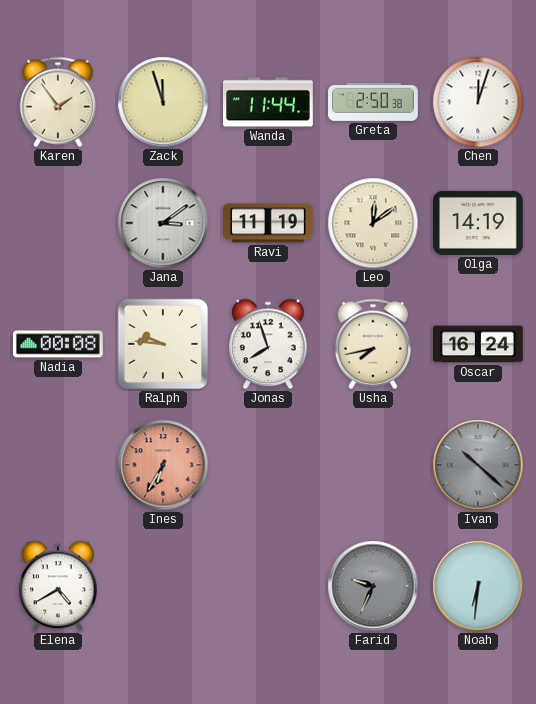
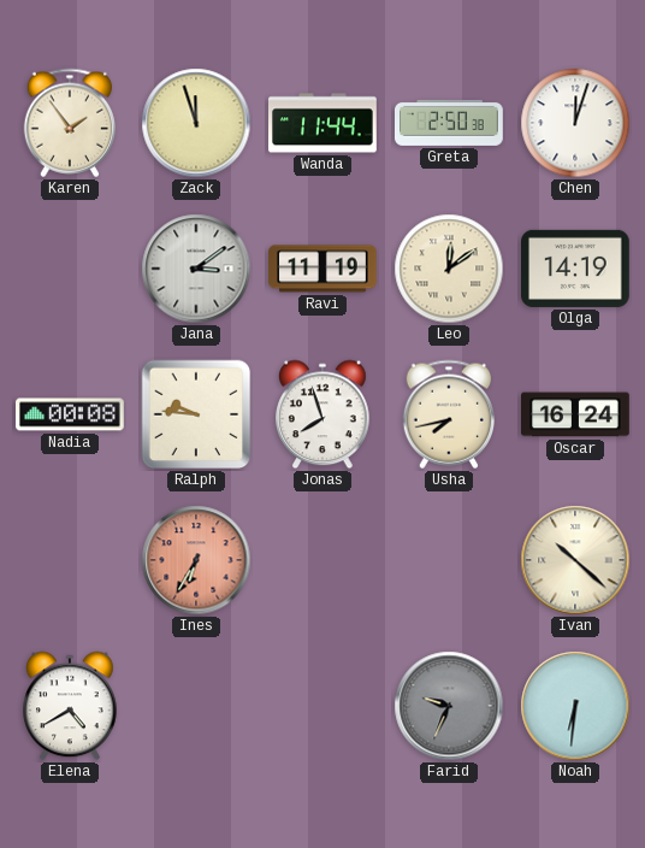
Ivan dial: grey -> cream (575, 560)
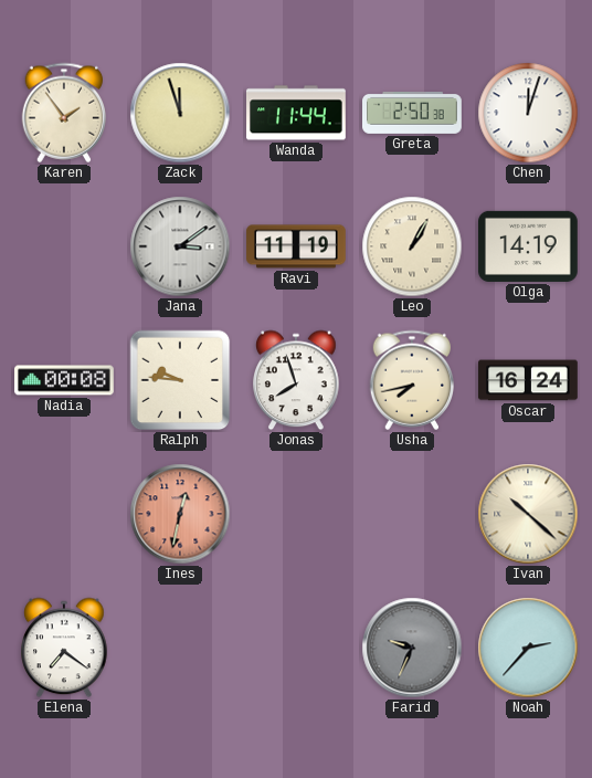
Leo: 12:09 -> 1:05 (412, 246)
Ines: 6:35 -> 12:32 (180, 514)
Elena: 4:40 -> 7:21 (64, 648)
Noah: 6:31 -> 2:37 (528, 648)
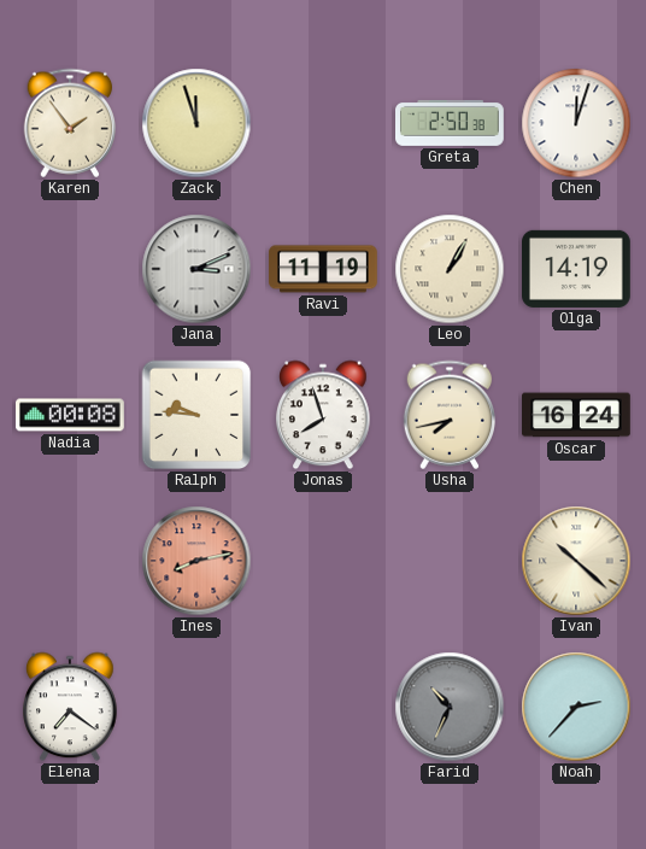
Wanda: 11:44 -> none (297, 113)
Jana: 3:09 -> 3:11 (196, 269)
Ines: 12:32 -> 8:13 (196, 561)
Farid: 9:34 -> 10:34 (450, 707)
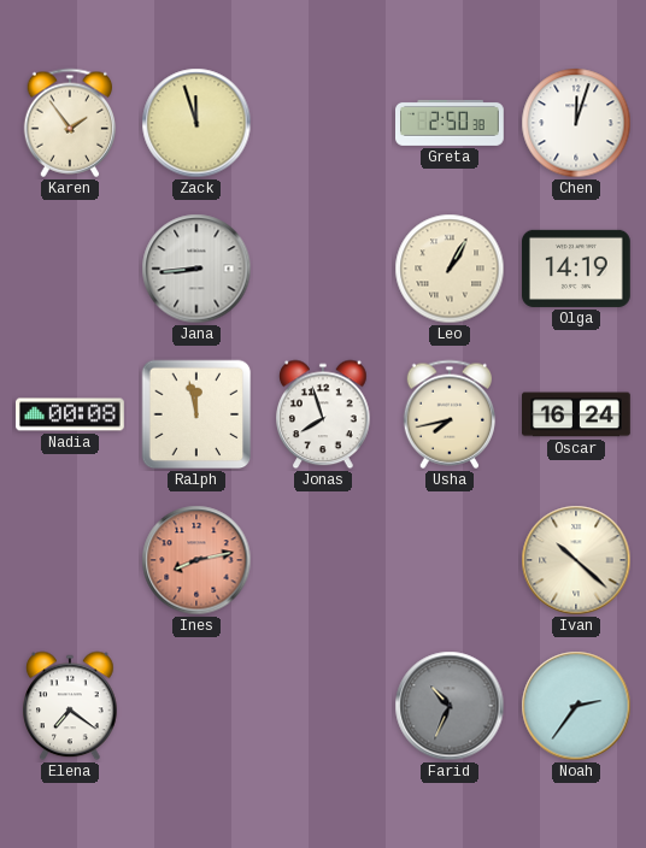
Jana: 3:11 -> 8:44 (196, 269)
Ravi: 11:19 -> none (323, 269)
Ralph: 9:46 -> 11:58 (196, 414)
Noah: 2:37 -> 2:36 (576, 706)
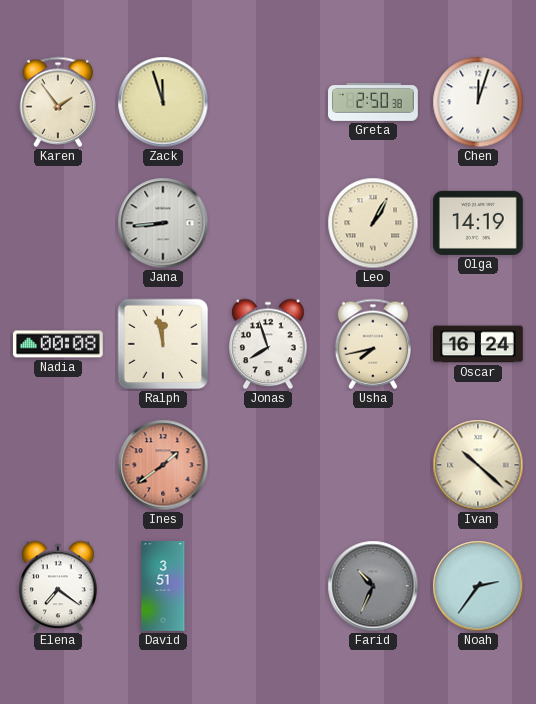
Ines: 8:13 -> 1:39 (163, 465)
David: none -> 3:51 (163, 586)
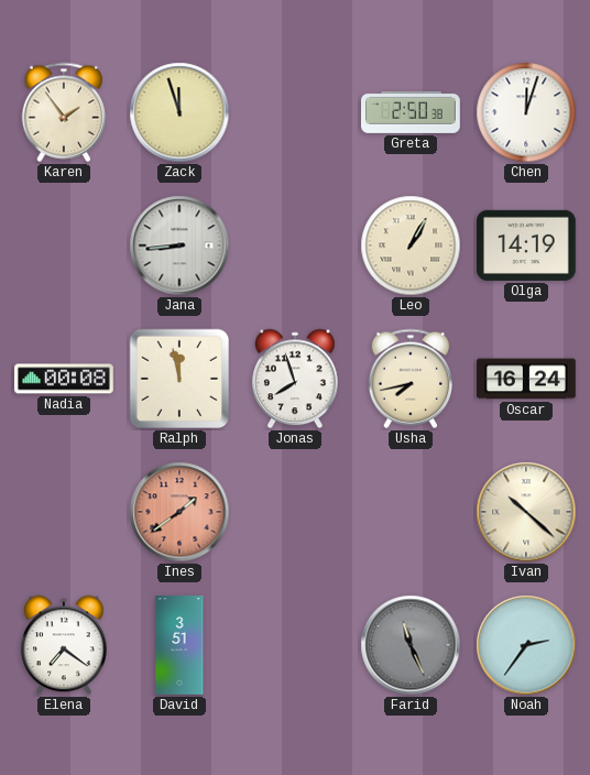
Farid: 10:34 -> 11:26 (411, 645)
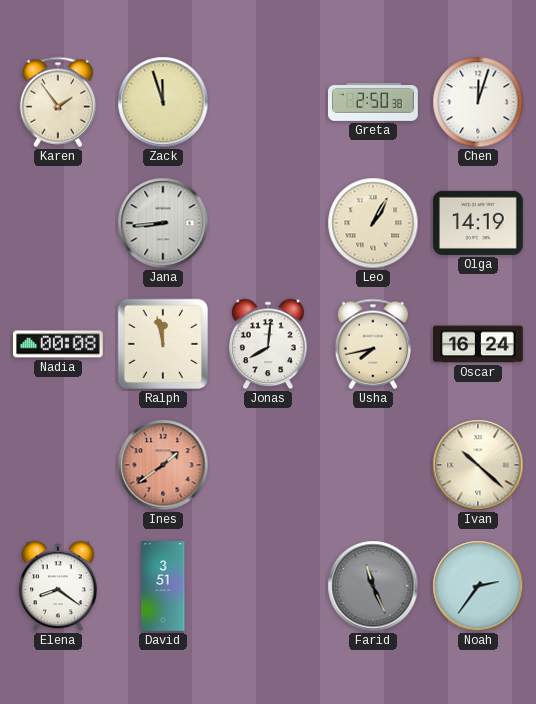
Jonas: 7:57 -> 8:01 (268, 344)
Elena: 7:21 -> 8:21 (58, 586)
